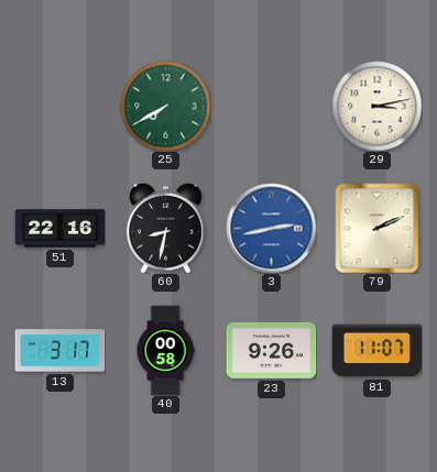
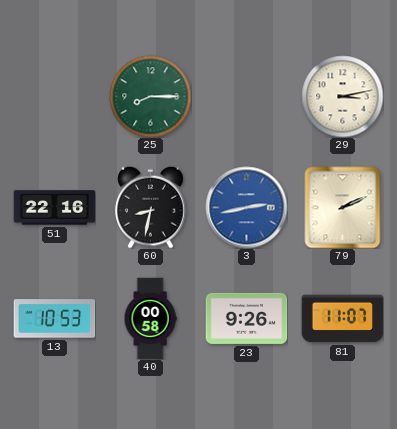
25: 7:40 -> 8:15 (150, 96)
13: 3:17 -> 10:53 (54, 319)
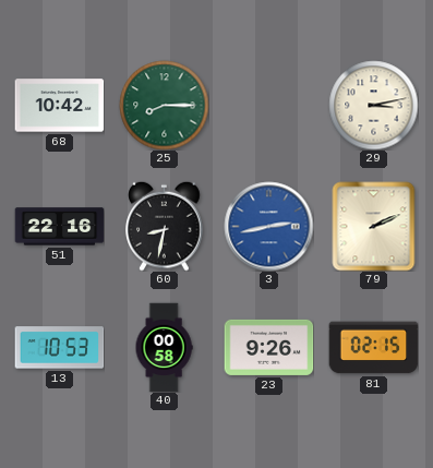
68: none -> 10:42 (59, 106)
81: 11:07 -> 02:15 (373, 348)
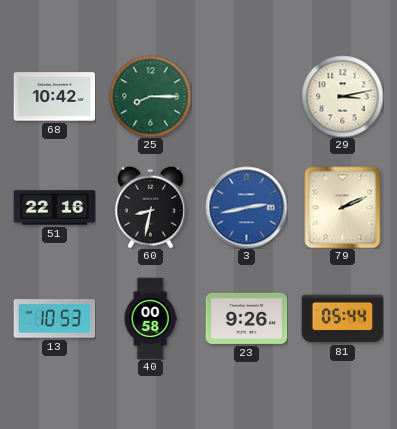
81: 02:15 -> 05:44 (342, 319)
